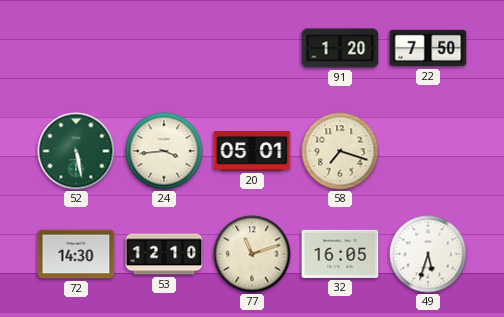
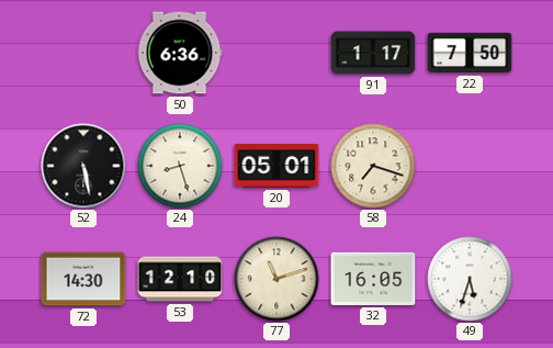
50: none -> 6:36 (180, 53)
91: 1:20 -> 1:17 (373, 53)
52 dial: green -> black (83, 166)
24: 3:44 -> 8:27 (180, 166)
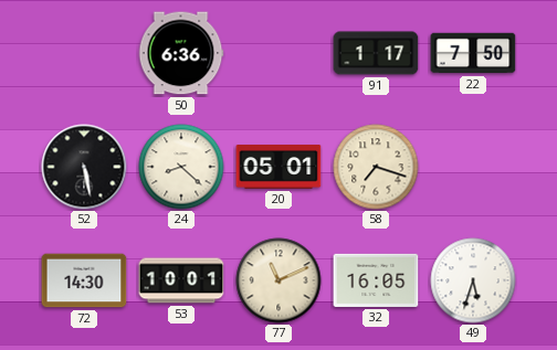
24: 8:27 -> 8:22 (181, 167)
53: 12:10 -> 10:01 (181, 280)
77: 11:12 -> 11:11 (278, 280)
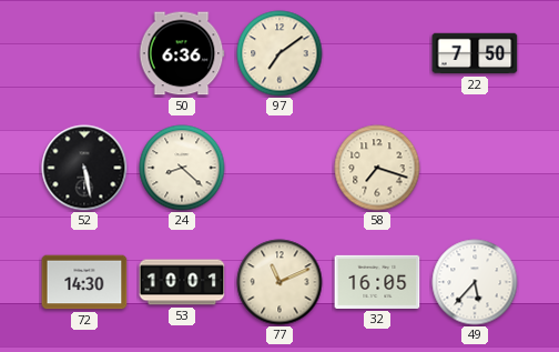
97: none -> 7:09 (279, 53)
91: 1:17 -> none (376, 53)
20: 05:01 -> none (278, 167)
49: 5:33 -> 5:37 (475, 282)
